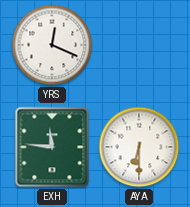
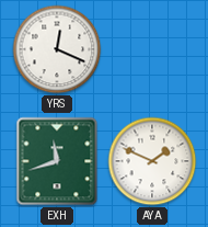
EXH: 11:46 -> 11:42 (57, 161)
AYA: 6:30 -> 1:49 (152, 161)
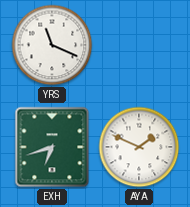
YRS: 12:19 -> 11:19 (52, 45)
EXH: 11:42 -> 6:42 (52, 147)
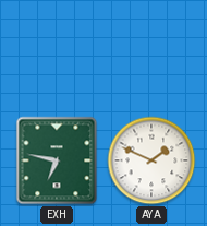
YRS: 11:19 -> none (52, 45)
EXH: 6:42 -> 6:47 (57, 160)
